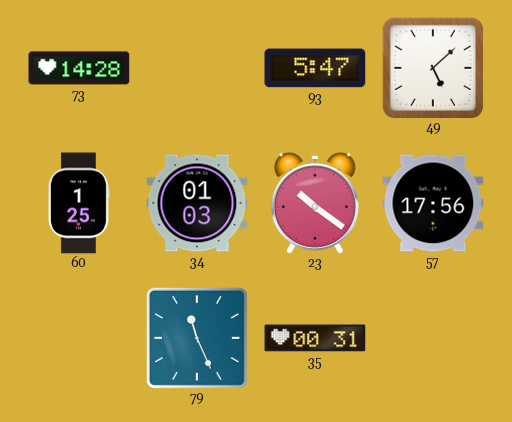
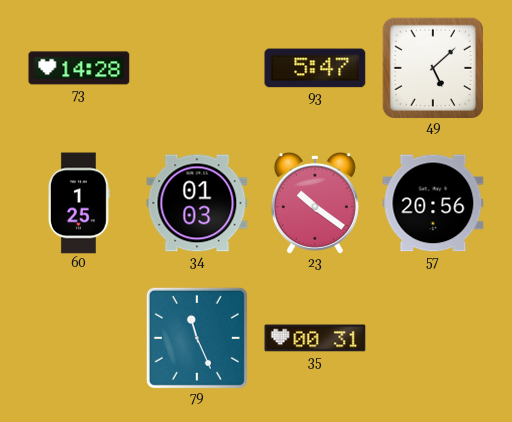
57: 17:56 -> 20:56 (433, 203)
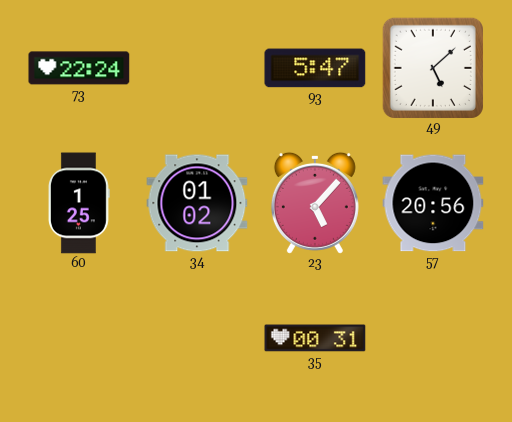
73: 14:28 -> 22:24 (79, 68)
34: 01:03 -> 01:02 (197, 203)
23: 10:21 -> 5:07 (315, 203)
79: 11:26 -> none (197, 338)
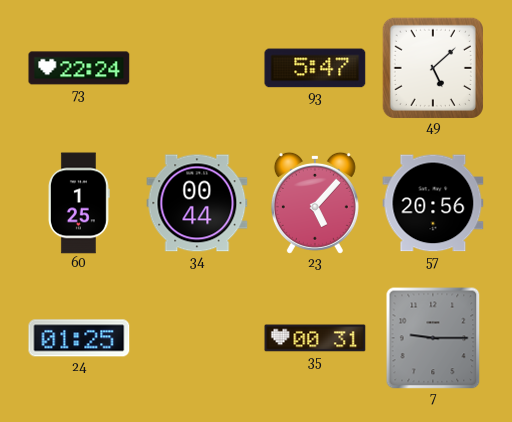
34: 01:02 -> 00:44 (197, 203)
24: none -> 01:25 (79, 338)
7: none -> 9:15 (433, 338)
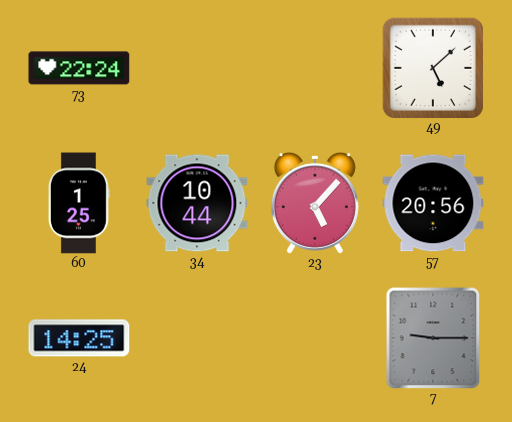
93: 5:47 -> none (315, 68)
34: 00:44 -> 10:44 (197, 203)
24: 01:25 -> 14:25 (79, 338)
35: 00:31 -> none (315, 338)
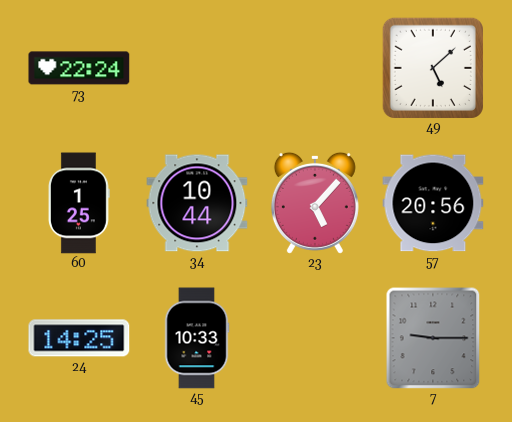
45: none -> 10:33 (197, 338)
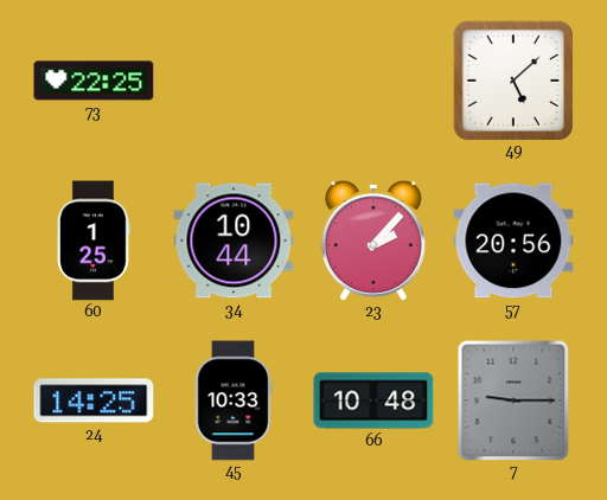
73: 22:24 -> 22:25 (94, 81)
23: 5:07 -> 2:07 (373, 241)
66: none -> 10:48 (373, 400)
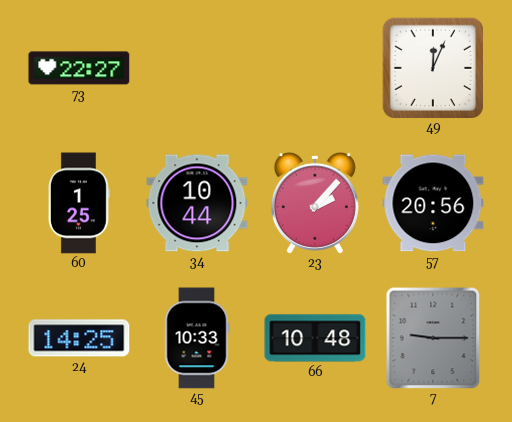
73: 22:25 -> 22:27 (79, 68)
49: 5:08 -> 12:04 (433, 68)
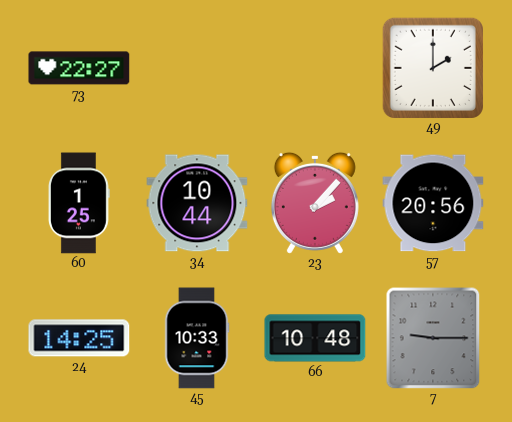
49: 12:04 -> 2:00 (433, 68)
